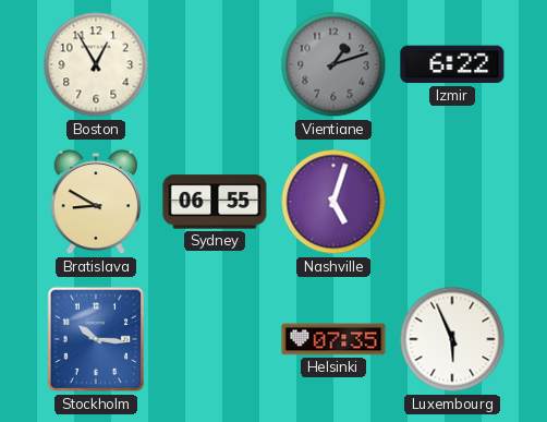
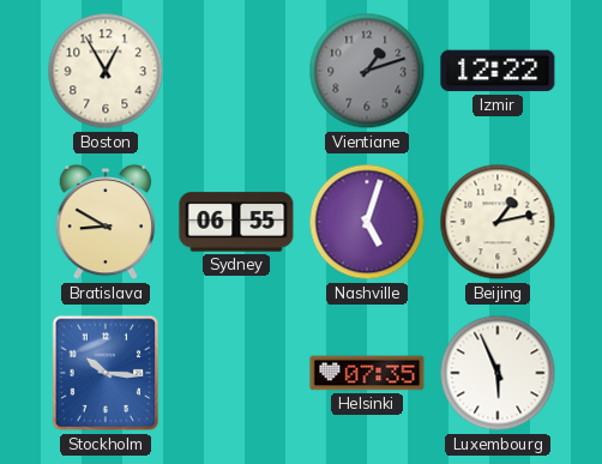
Izmir: 6:22 -> 12:22 (498, 71)
Beijing: none -> 1:13 (498, 222)
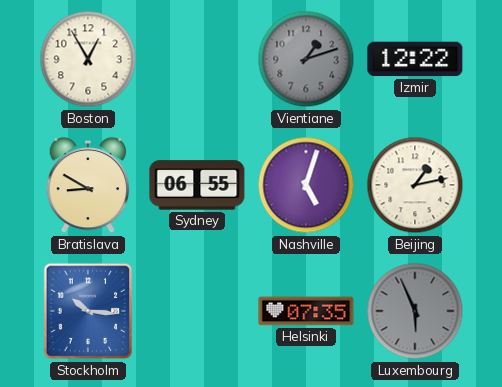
Luxembourg dial: white -> grey (415, 311)
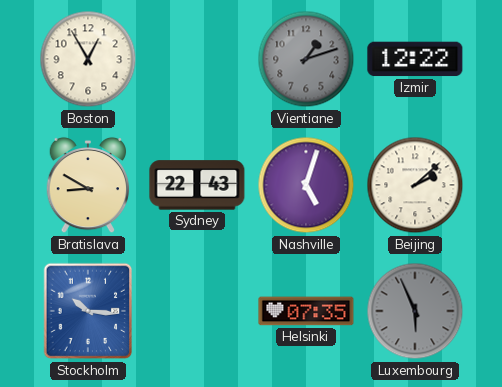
Sydney: 06:55 -> 22:43 (197, 185)
Beijing: 1:13 -> 2:08 (415, 185)
